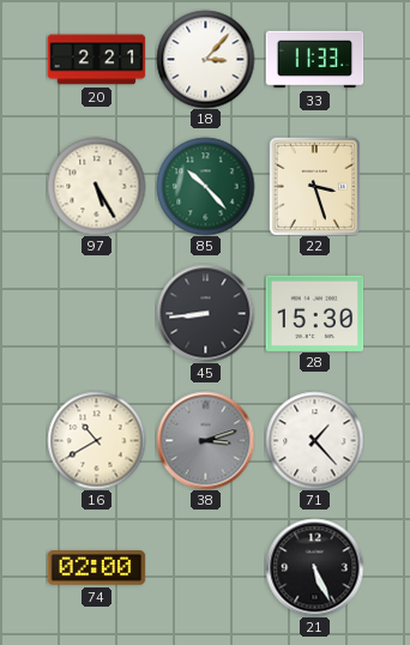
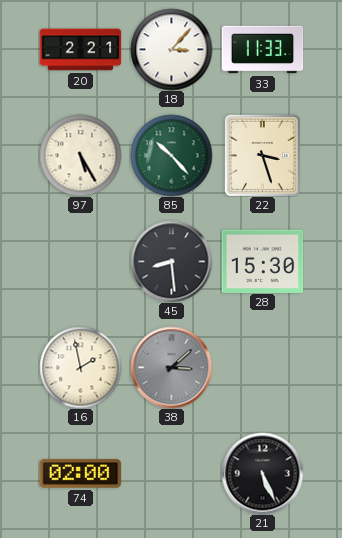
45: 8:44 -> 8:29 (171, 261)
16: 10:40 -> 1:58 (80, 367)
38: 3:12 -> 3:08 (171, 367)
71: 1:23 -> none (314, 440)
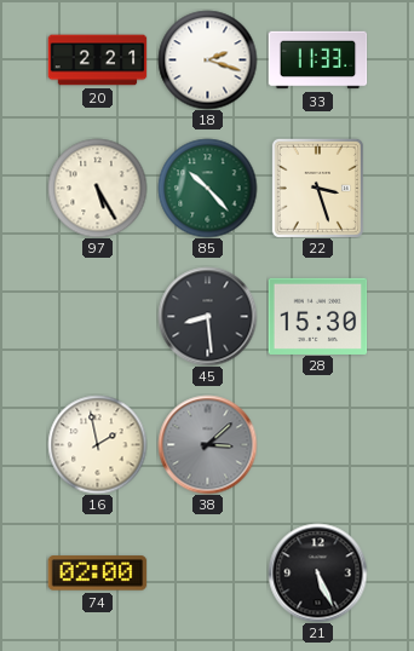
18: 3:07 -> 2:18 (207, 59)
